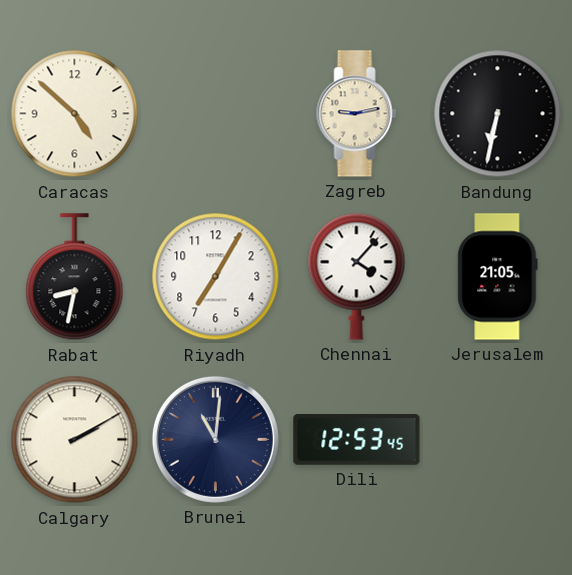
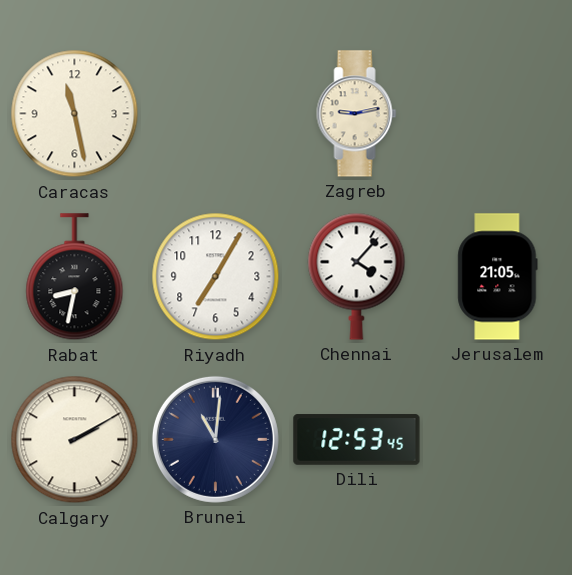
Caracas: 4:52 -> 11:28 (75, 114)
Bandung: 6:32 -> none (498, 114)
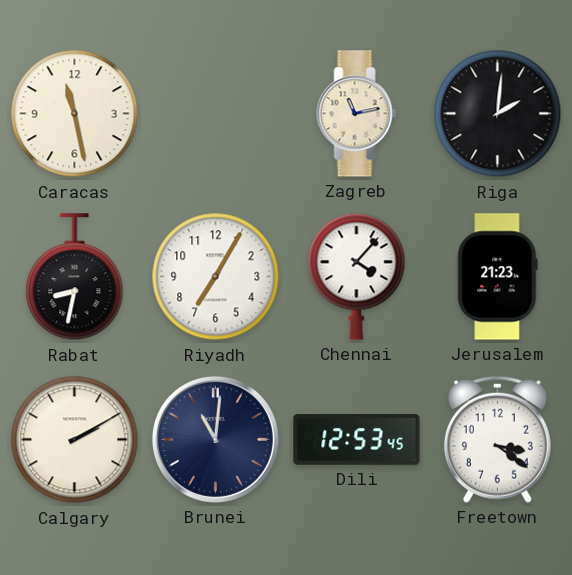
Zagreb: 9:13 -> 11:13 (357, 114)
Riga: none -> 2:01 (498, 114)
Jerusalem: 21:05 -> 21:23 (498, 277)
Freetown: none -> 3:21 (497, 439)
